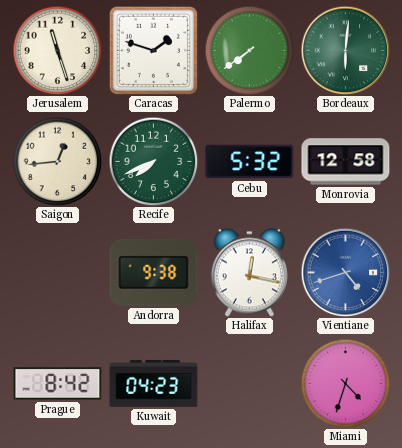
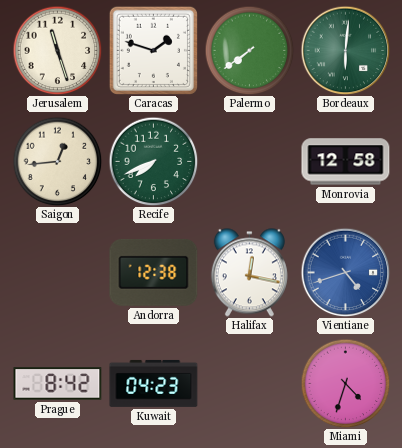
Cebu: 5:32 -> none (250, 162)
Andorra: 9:38 -> 12:38 (154, 272)
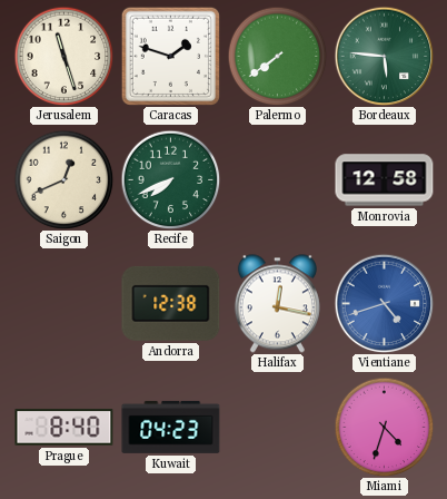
Bordeaux: 6:01 -> 5:46 (384, 56)
Saigon: 12:44 -> 12:41 (63, 179)
Prague: 8:42 -> 8:40 (64, 428)
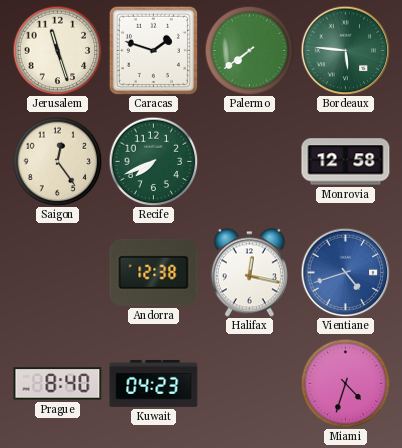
Saigon: 12:41 -> 12:24 (57, 161)
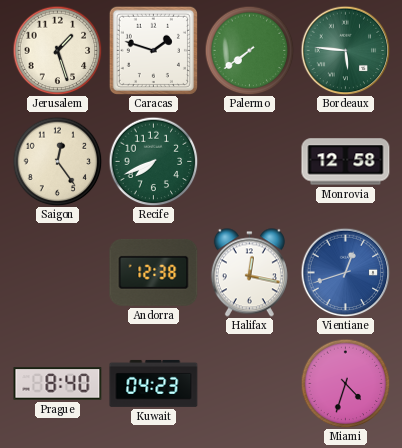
Jerusalem: 11:27 -> 1:27 (57, 50)
Vientiane: 4:42 -> 12:42 (345, 272)
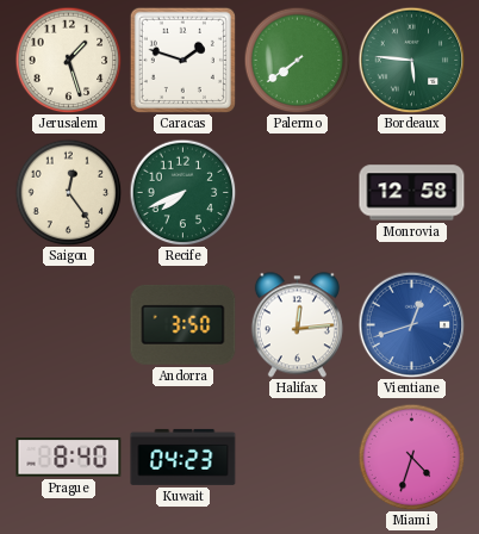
Andorra: 12:38 -> 3:50 (183, 324)
Halifax: 12:17 -> 12:14 (297, 325)
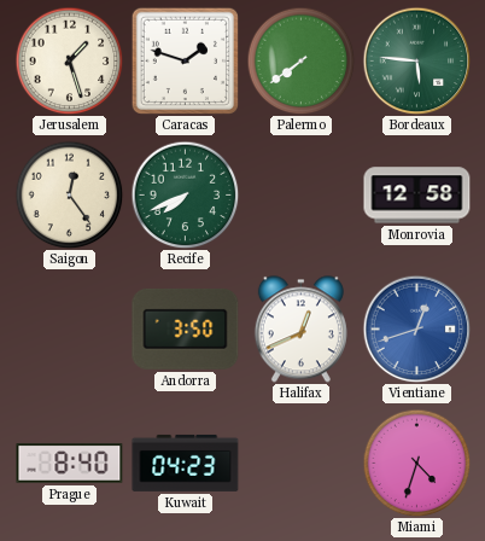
Halifax: 12:14 -> 12:41 (300, 330)
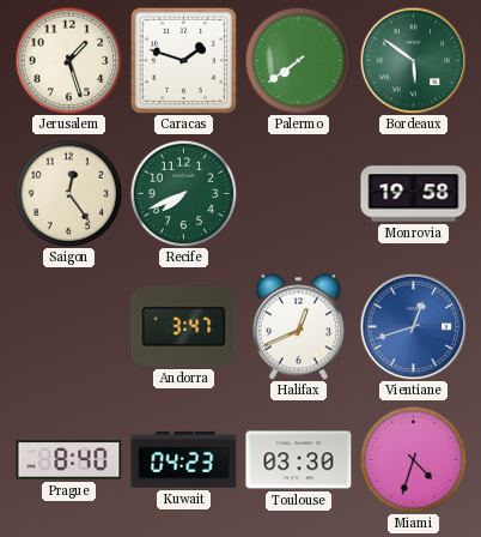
Bordeaux: 5:46 -> 5:51 (413, 60)
Monrovia: 12:58 -> 19:58 (414, 194)
Andorra: 3:50 -> 3:47 (184, 326)
Toulouse: none -> 03:30 (299, 460)
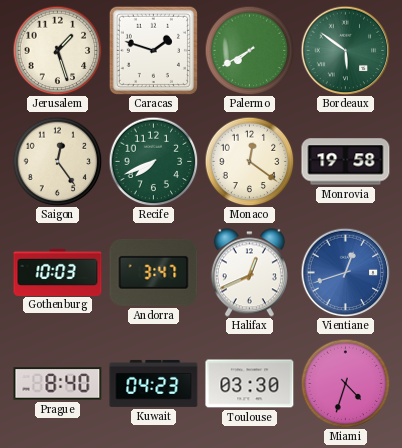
Palermo: 7:39 -> 7:40 (249, 50)
Monaco: none -> 12:21 (249, 161)
Gothenburg: none -> 10:03 (58, 272)
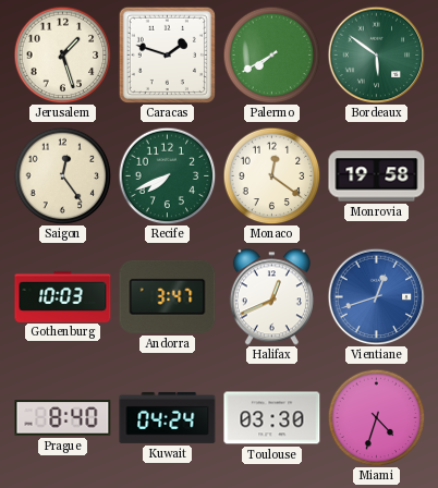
Kuwait: 04:23 -> 04:24 (168, 417)
